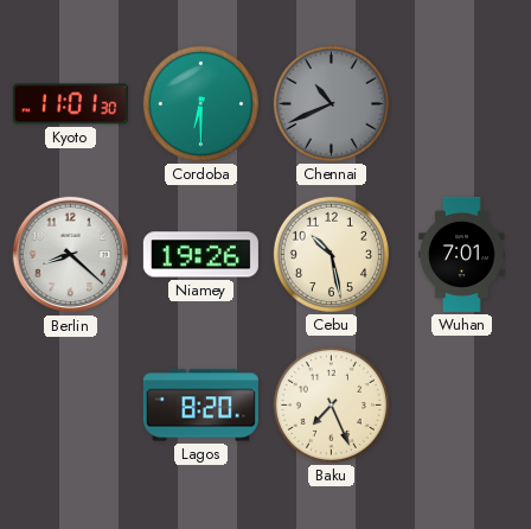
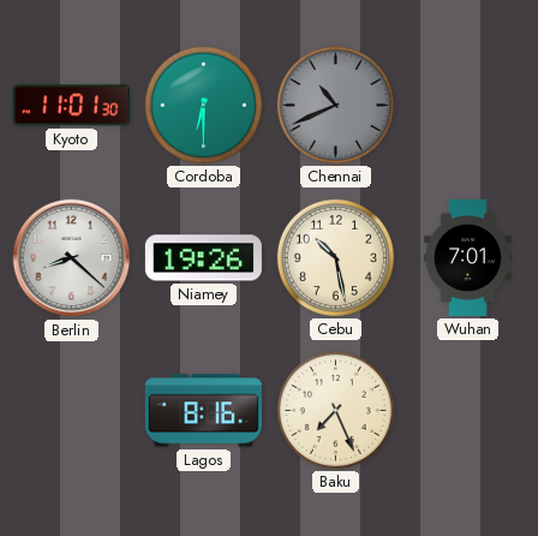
Lagos: 8:20 -> 8:16 (203, 411)
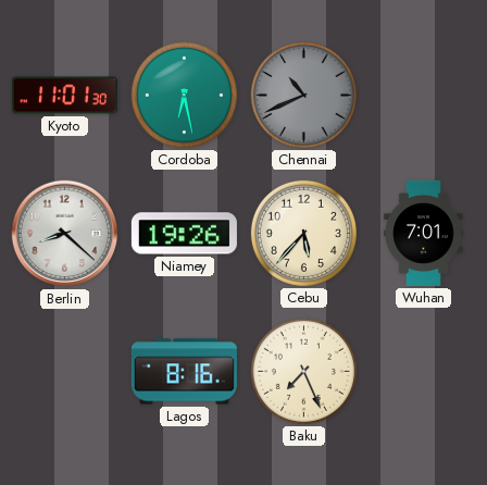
Cordoba: 6:30 -> 6:28 (184, 95)
Cebu: 10:28 -> 5:37 (303, 233)
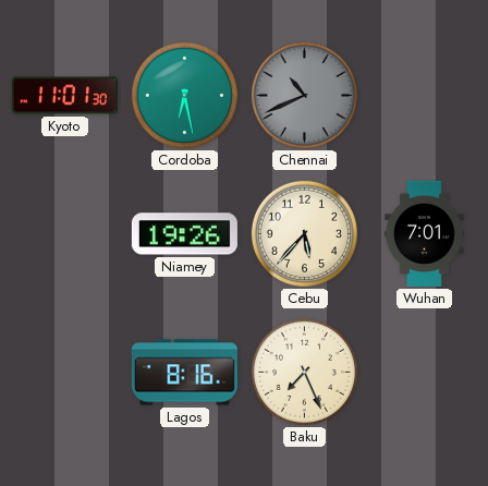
Berlin: 8:22 -> none (65, 234)
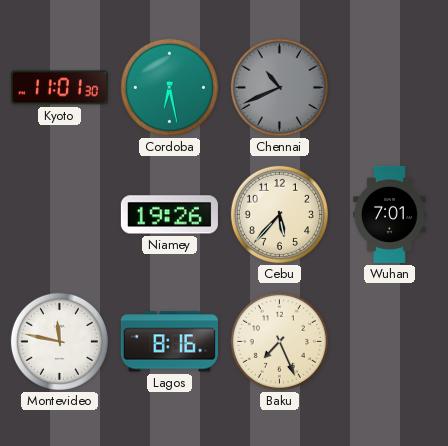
Montevideo: none -> 11:47 (59, 341)
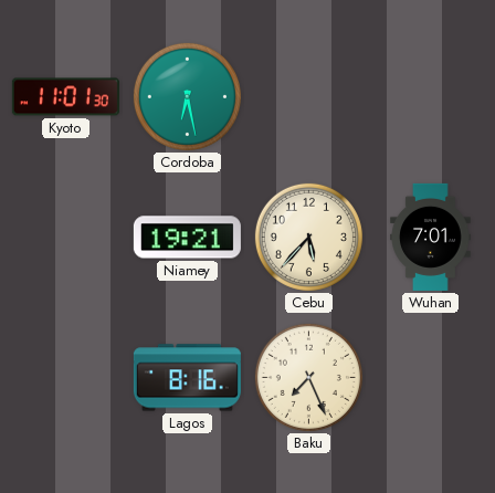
Chennai: 10:41 -> none (279, 87)
Niamey: 19:26 -> 19:21 (187, 238)
Montevideo: 11:47 -> none (59, 341)
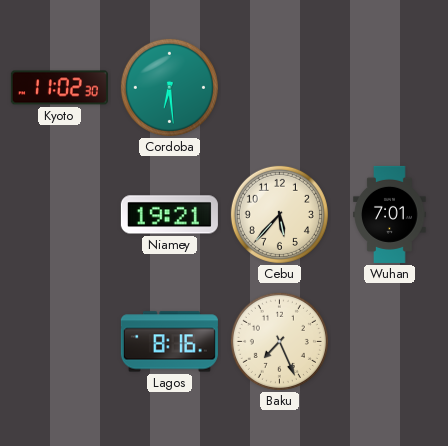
Kyoto: 11:01 -> 11:02 (59, 88)
Cordoba: 6:28 -> 6:29 (169, 87)
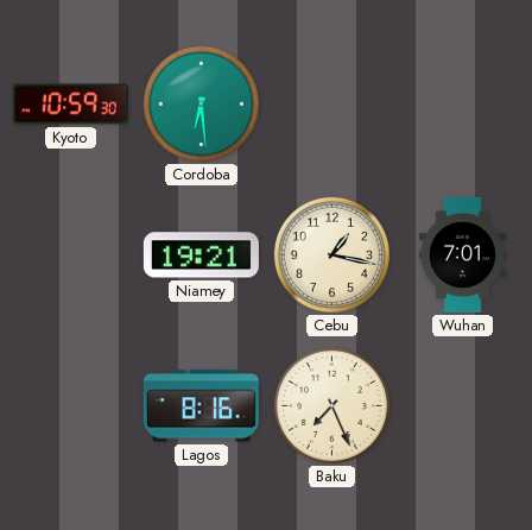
Kyoto: 11:02 -> 10:59 (70, 105)
Cebu: 5:37 -> 1:17 (331, 254)
